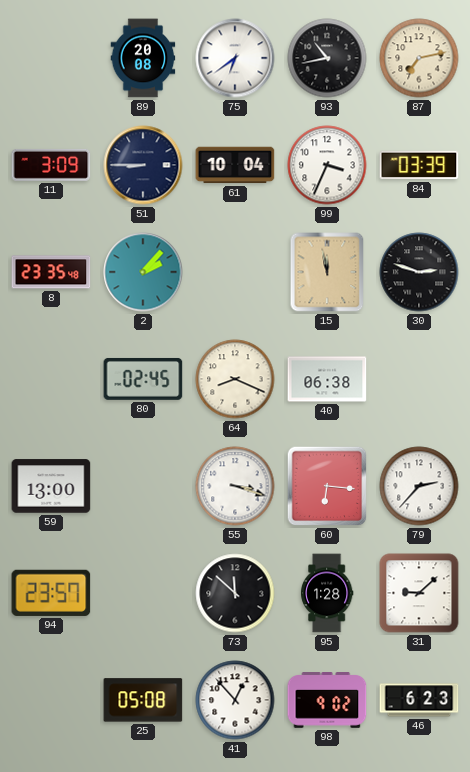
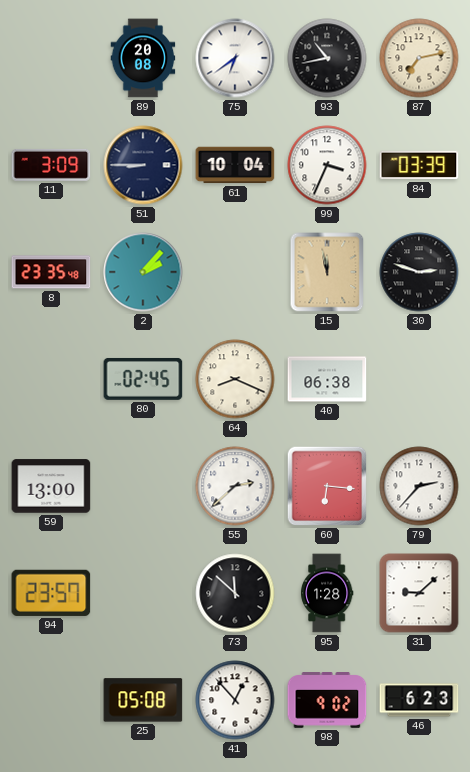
55: 3:18 -> 2:38 (235, 486)
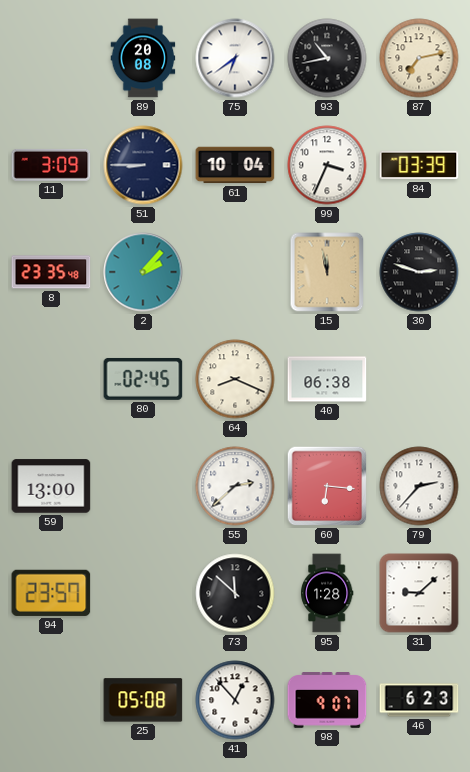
98: 9:02 -> 9:07 (327, 700)
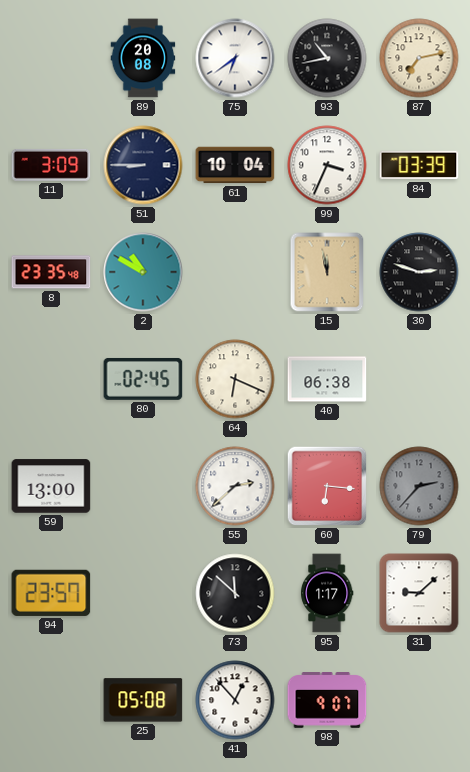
2: 2:07 -> 10:50 (143, 272)
64: 8:19 -> 6:19 (235, 379)
79 dial: white -> grey (419, 486)
95: 1:28 -> 1:17 (327, 593)
46: 6:23 -> none (419, 700)
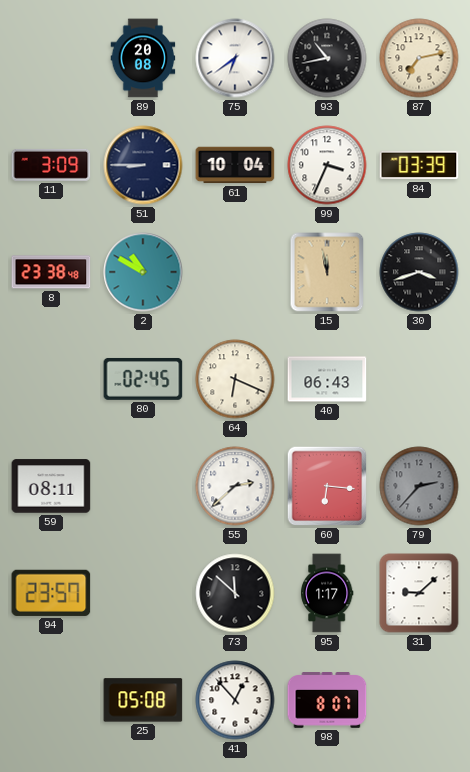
8: 23:35 -> 23:38 (51, 272)
30: 2:48 -> 3:42 (419, 272)
40: 06:38 -> 06:43 (327, 379)
59: 13:00 -> 08:11 (51, 486)
98: 9:07 -> 8:07 (327, 700)
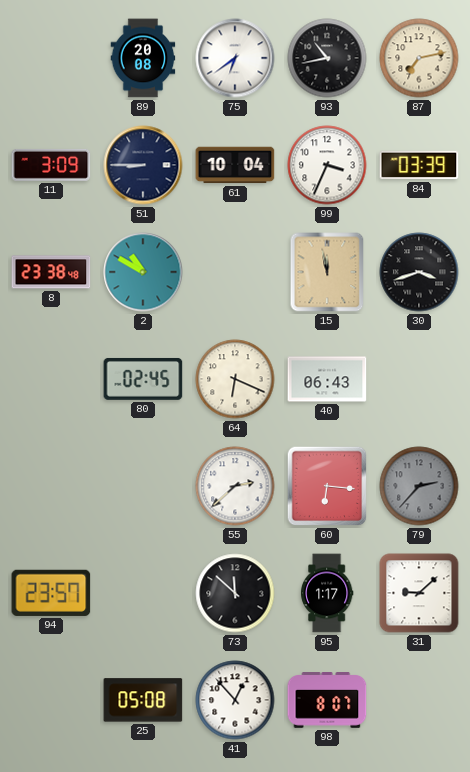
59: 08:11 -> none (51, 486)
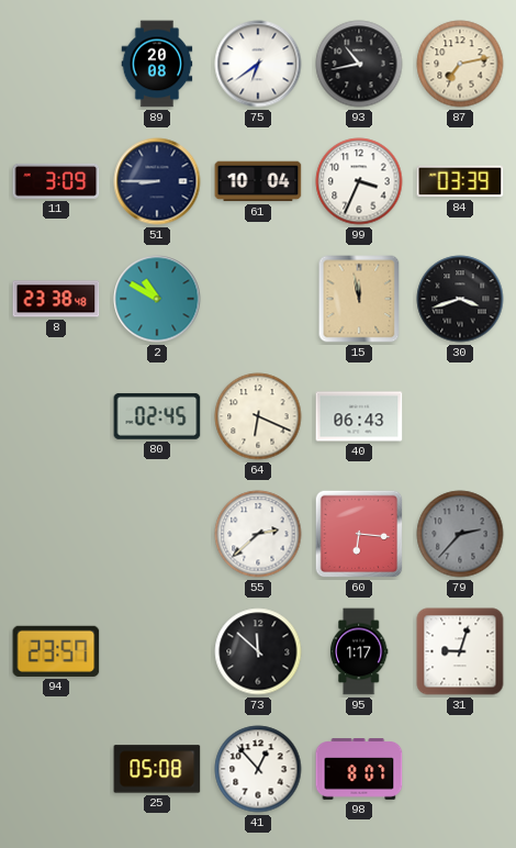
31: 9:08 -> 9:03 (460, 651)
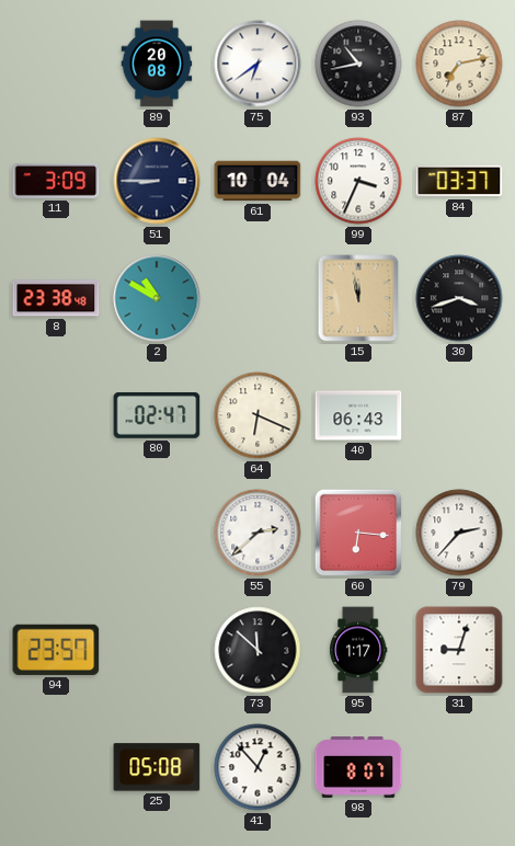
84: 03:39 -> 03:37 (459, 181)
80: 02:45 -> 02:47 (157, 415)
79 dial: grey -> white (459, 533)
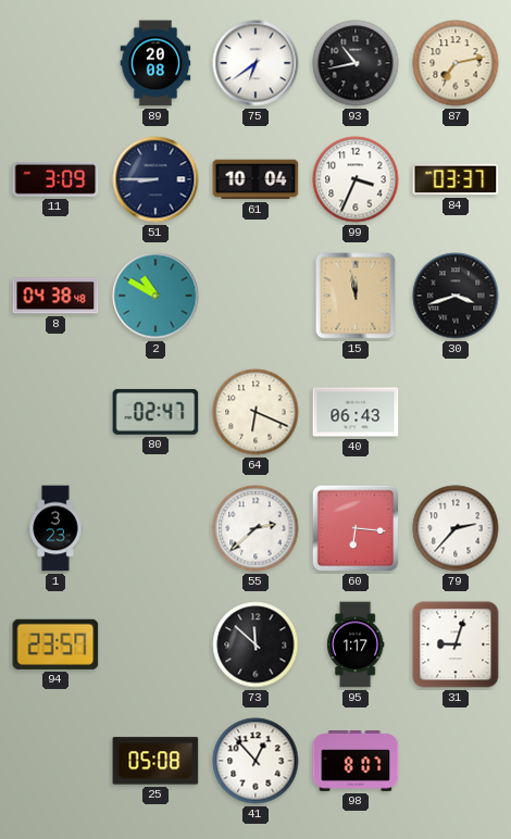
8: 23:38 -> 04:38 (55, 296)
1: none -> 3:23 (55, 528)
